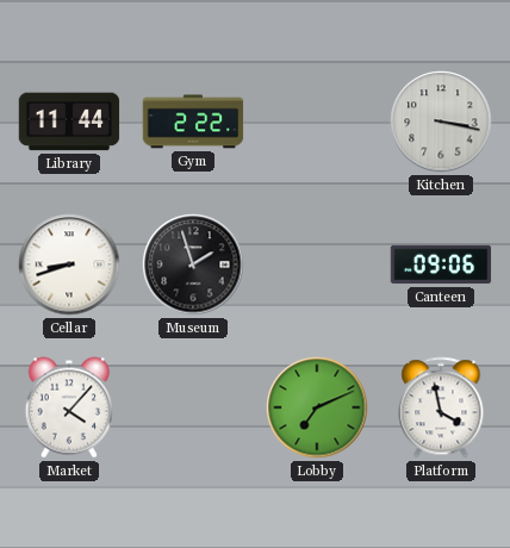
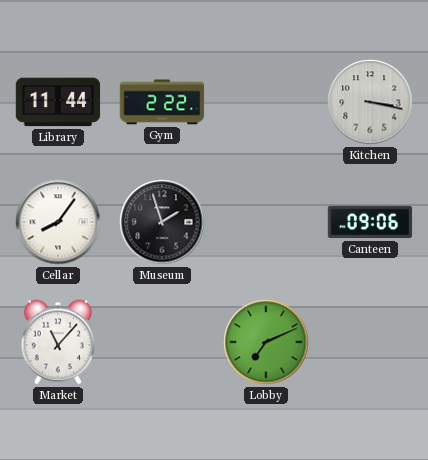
Cellar: 8:42 -> 8:06 (58, 222)
Market: 4:07 -> 11:07 (57, 342)
Platform: 3:58 -> none (441, 407)
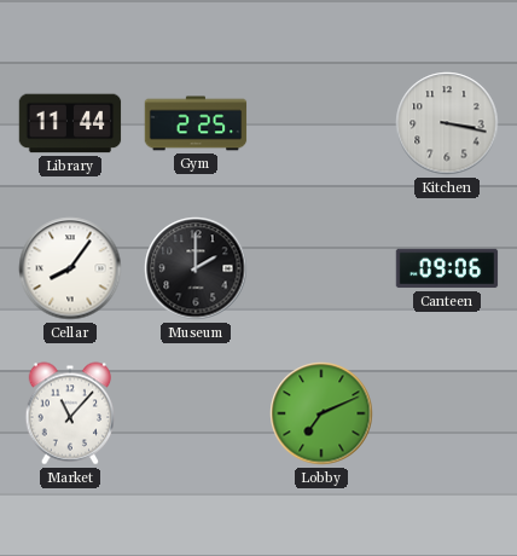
Gym: 2:22 -> 2:25 (196, 123)
Museum: 1:57 -> 2:00 (196, 268)
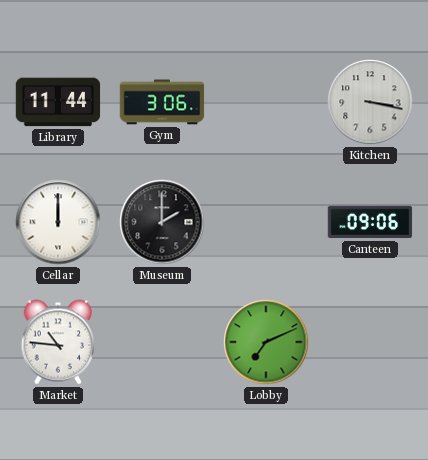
Gym: 2:25 -> 3:06 (162, 102)
Cellar: 8:06 -> 12:00 (58, 222)
Market: 11:07 -> 10:46 (57, 342)
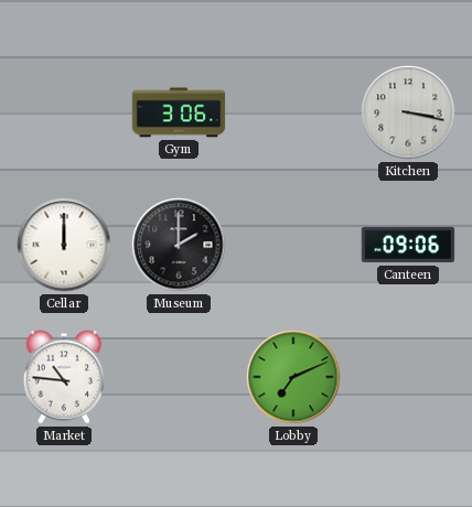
Library: 11:44 -> none (58, 102)
